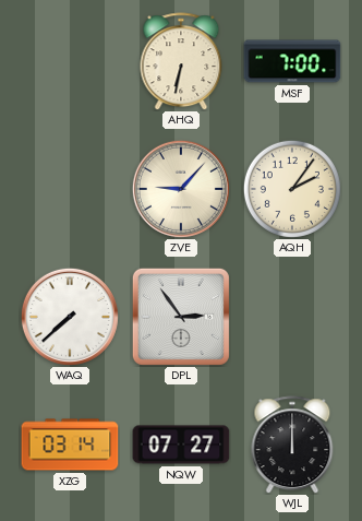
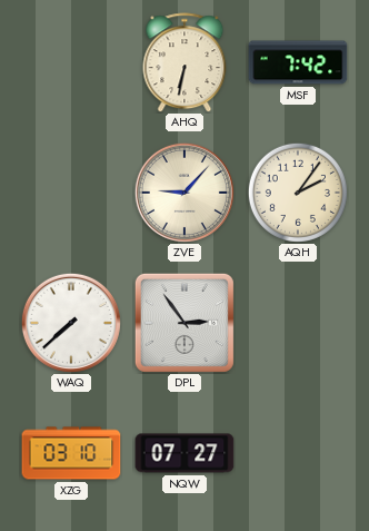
MSF: 7:00 -> 7:42 (298, 62)
XZG: 03:14 -> 03:10 (71, 453)
WJL: 12:00 -> none (292, 445)
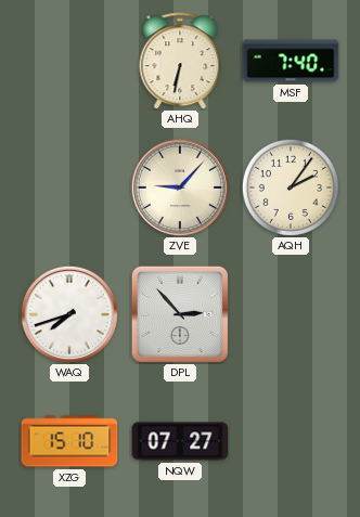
MSF: 7:42 -> 7:40 (291, 61)
WAQ: 7:38 -> 7:42 (69, 314)
DPL: 2:54 -> 2:53 (180, 314)
XZG: 03:10 -> 15:10 (69, 441)
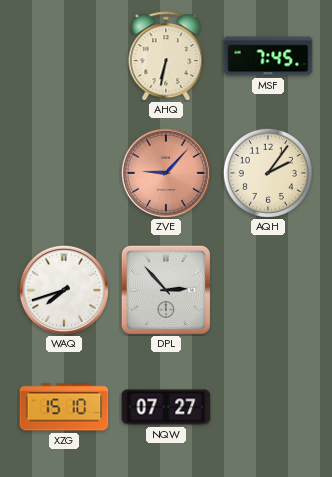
MSF: 7:40 -> 7:45 (268, 56)
ZVE dial: cream -> salmon (166, 173)
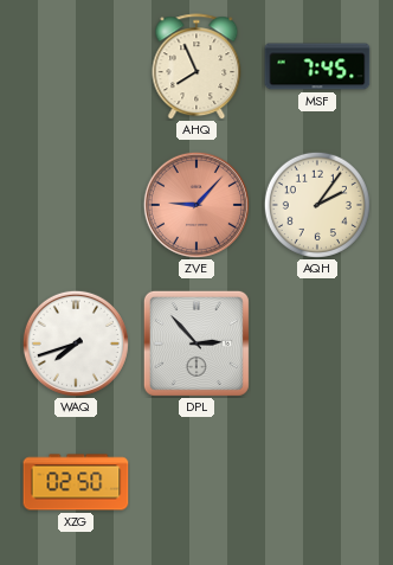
AHQ: 6:32 -> 7:56 (196, 66)
XZG: 15:10 -> 02:50 (76, 482)
NQW: 07:27 -> none (166, 407)
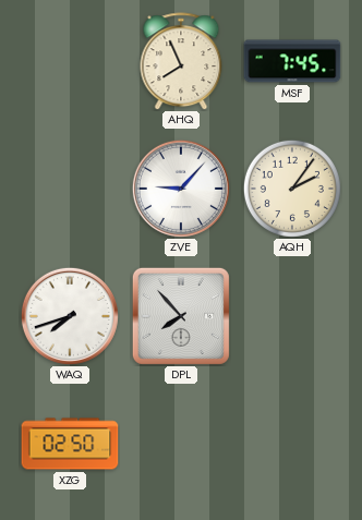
ZVE dial: salmon -> white (181, 189)
DPL: 2:53 -> 7:53 (181, 316)
